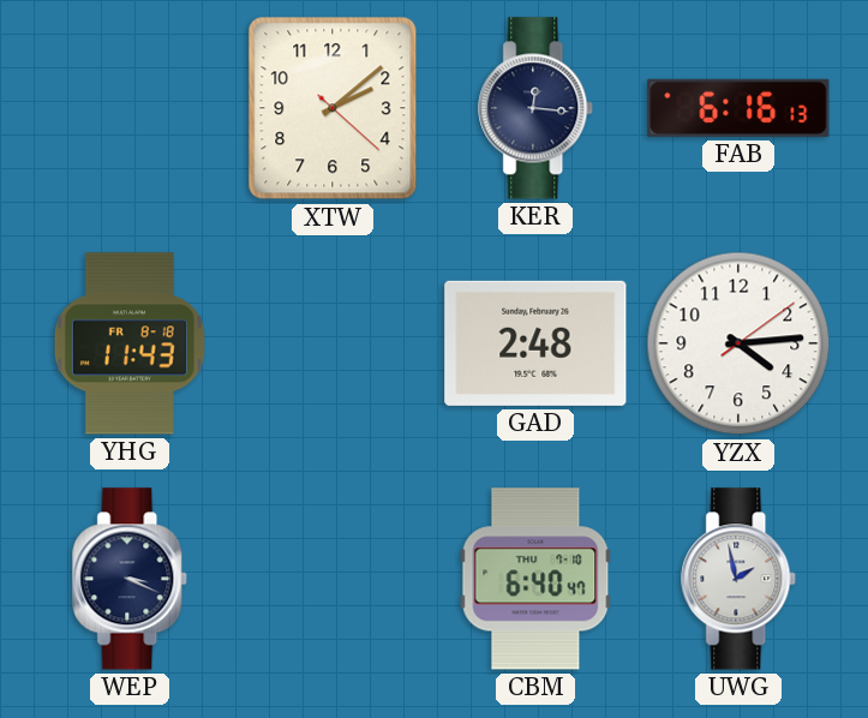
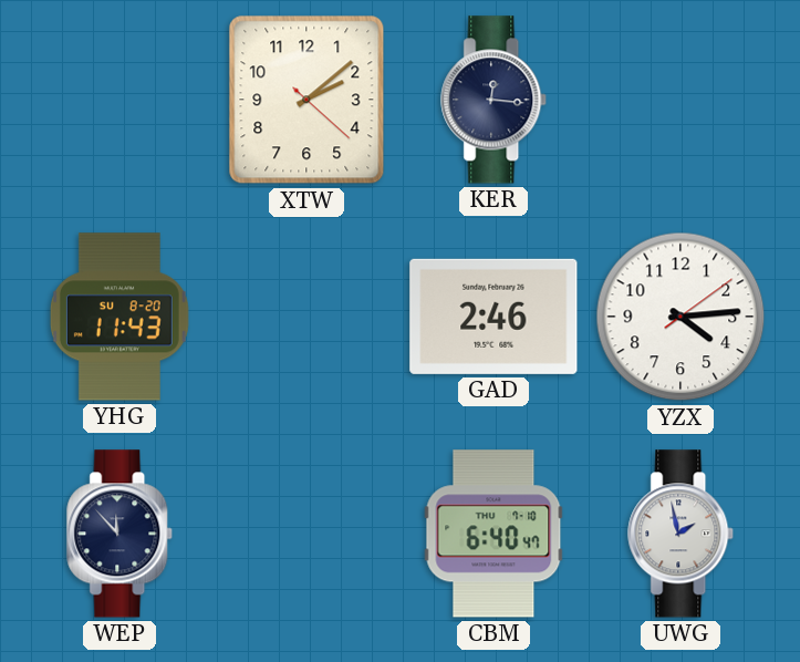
FAB: 6:16 -> none (738, 108)
YHG date: FR 8-18 -> SU 8-20 (120, 317)
GAD: 2:48 -> 2:46 (493, 317)
WEP: 3:19 -> 11:53 (121, 534)
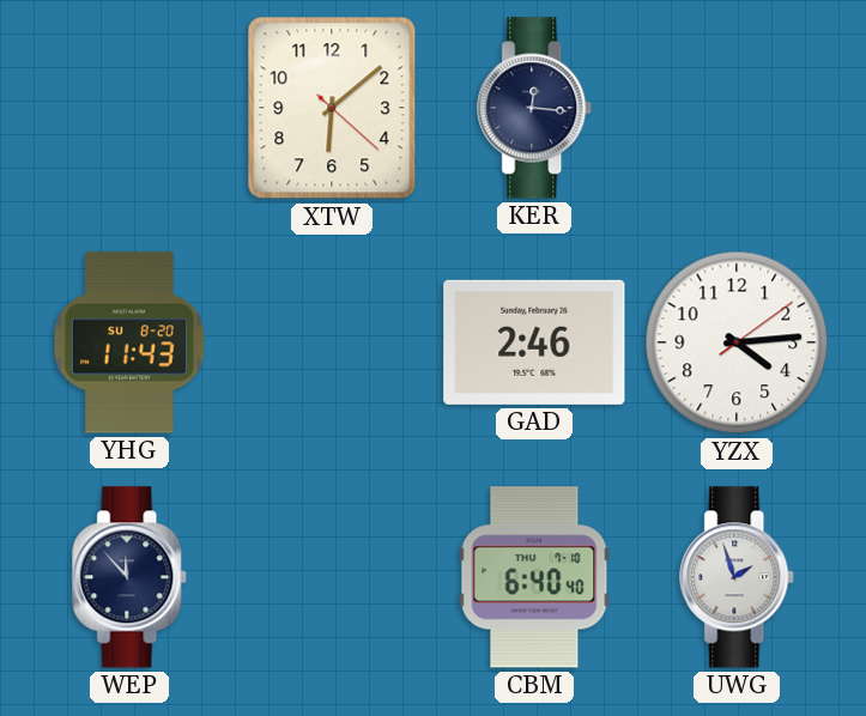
XTW: 2:08 -> 6:08 (332, 108)
CBM: 6:40:47 -> 6:40:40 (534, 577)
UWG: 1:58 -> 1:57 (738, 577)
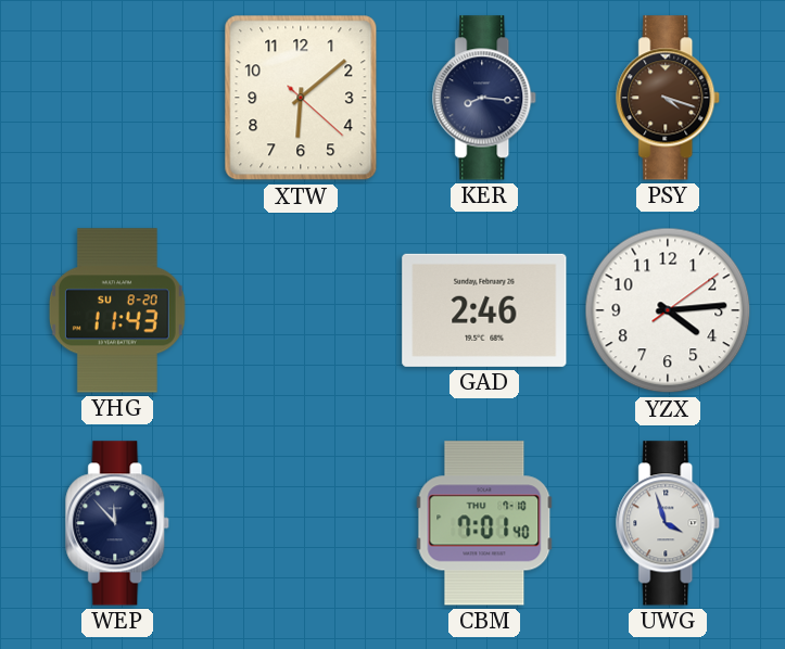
KER: 12:16 -> 8:16 (485, 98)
PSY: none -> 4:18 (669, 98)
CBM: 6:40 -> 7:01 (484, 523)
UWG: 1:57 -> 3:57 (669, 523)
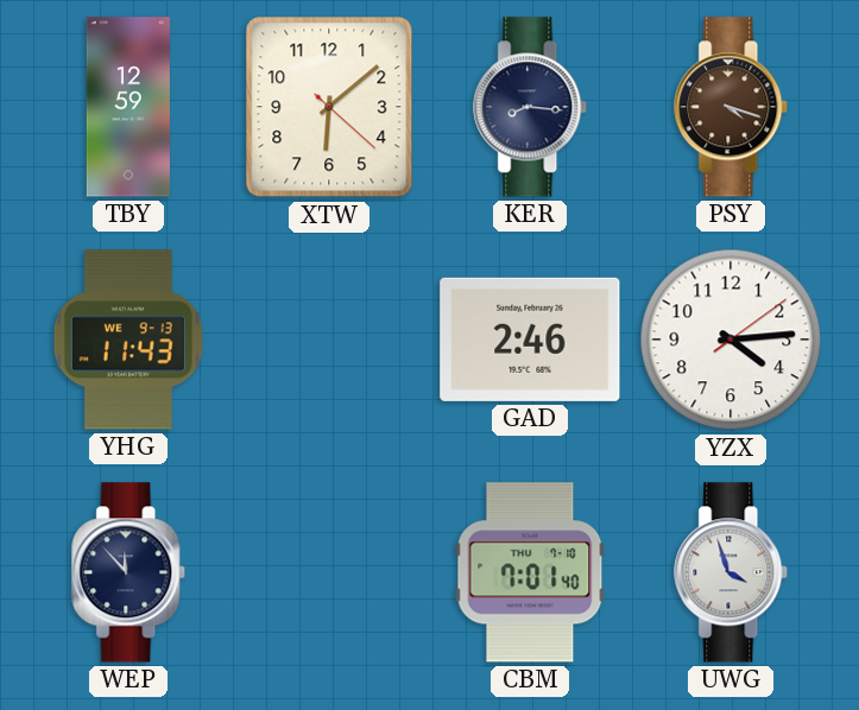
TBY: none -> 12:59 (128, 107)
YHG date: SU 8-20 -> WE 9-13 (128, 340)
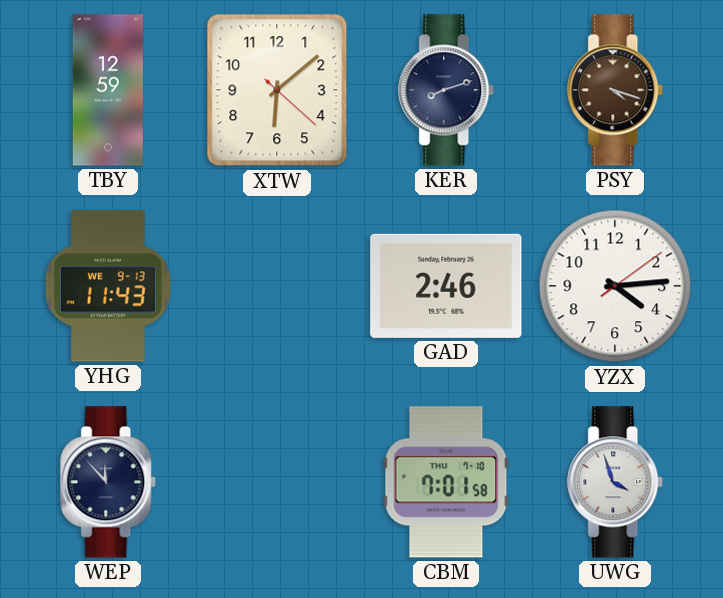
KER: 8:16 -> 8:12 (447, 90)
CBM: 7:01:40 -> 7:01:58 (446, 482)
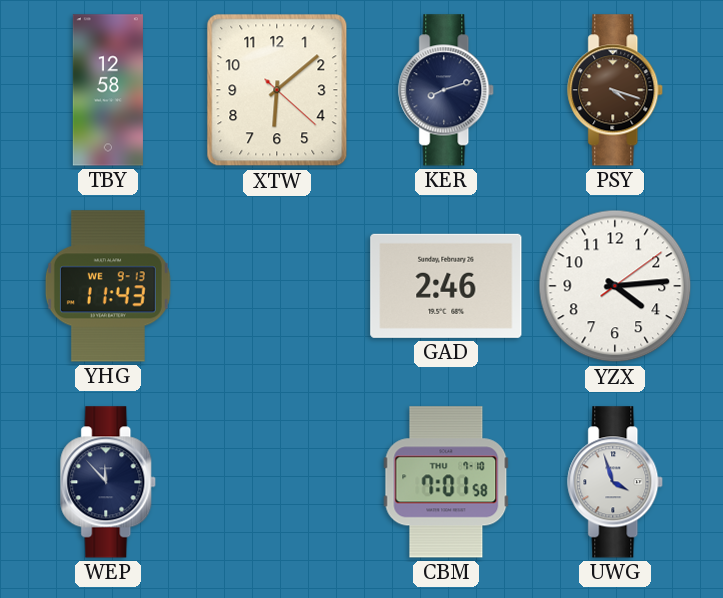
TBY: 12:59 -> 12:58 (108, 90)
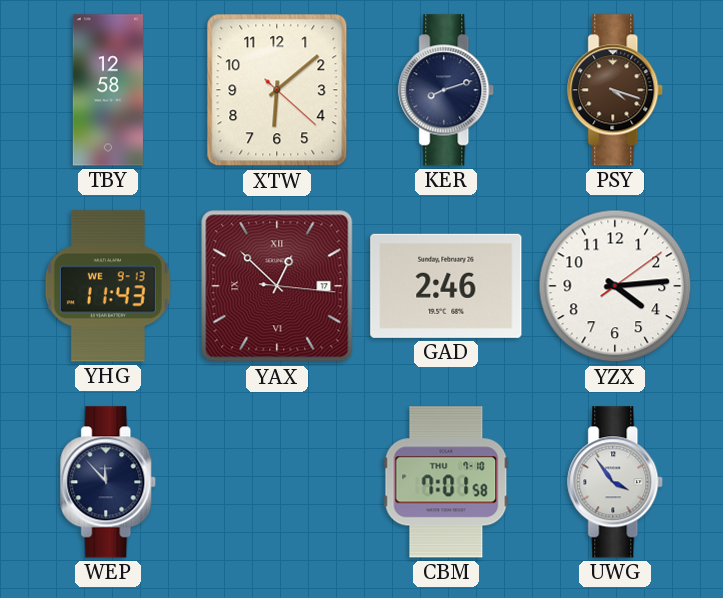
YAX: none -> 12:52 (277, 286)
UWG: 3:57 -> 3:54 (616, 482)
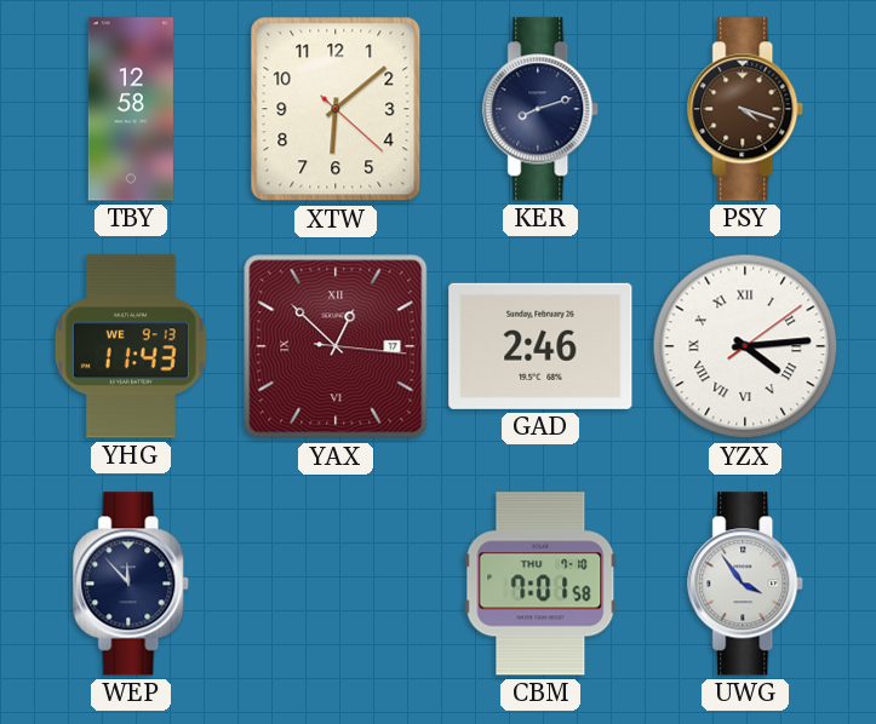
YZX numerals: Arabic -> Roman (745, 346)
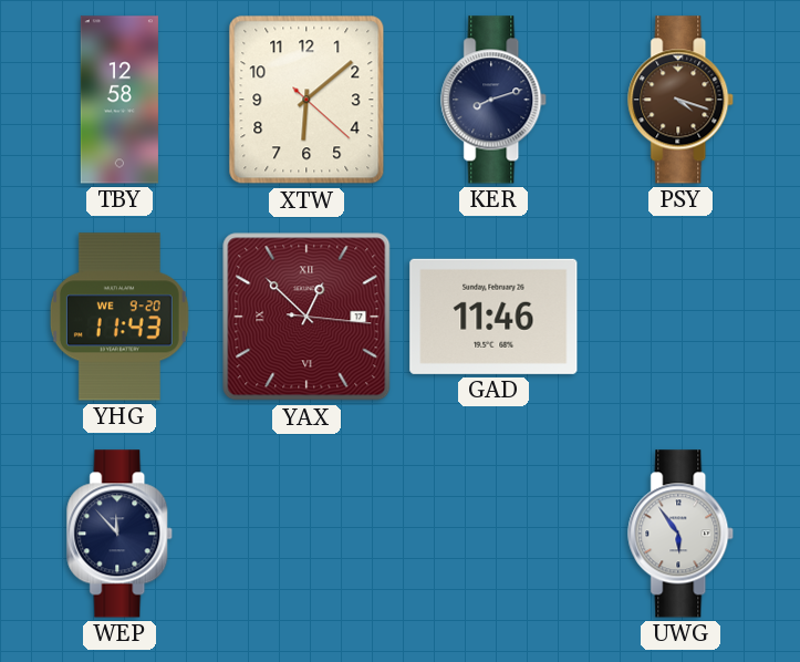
YHG date: WE 9-13 -> WE 9-20 (120, 317)
GAD: 2:46 -> 11:46 (493, 317)
YZX: 4:14 -> none (745, 346)
CBM: 7:01 -> none (540, 584)
UWG: 3:54 -> 5:54 (682, 534)
